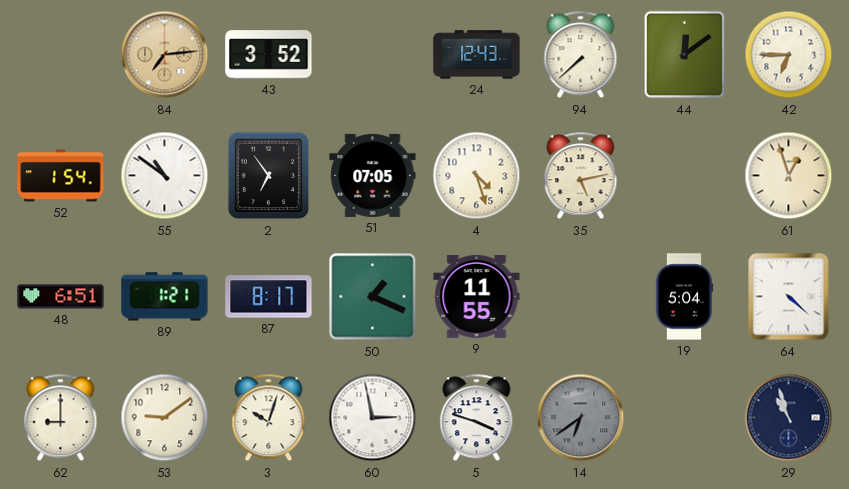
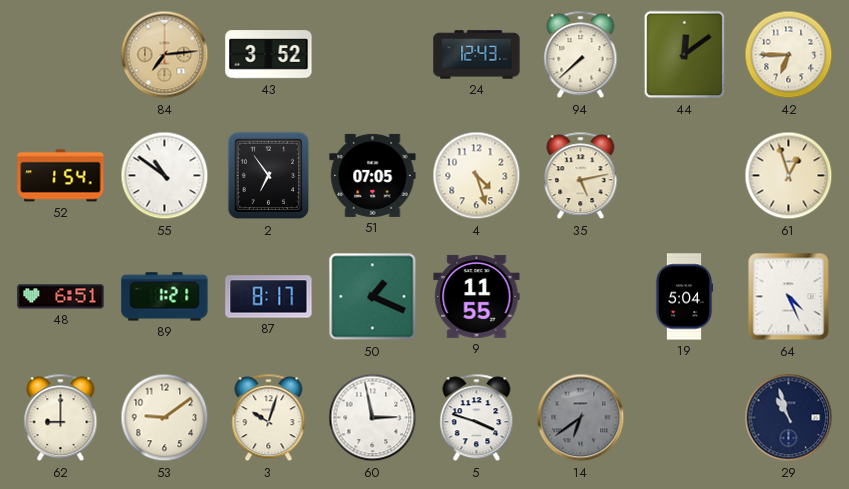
64: 4:22 -> 4:26 (789, 297)
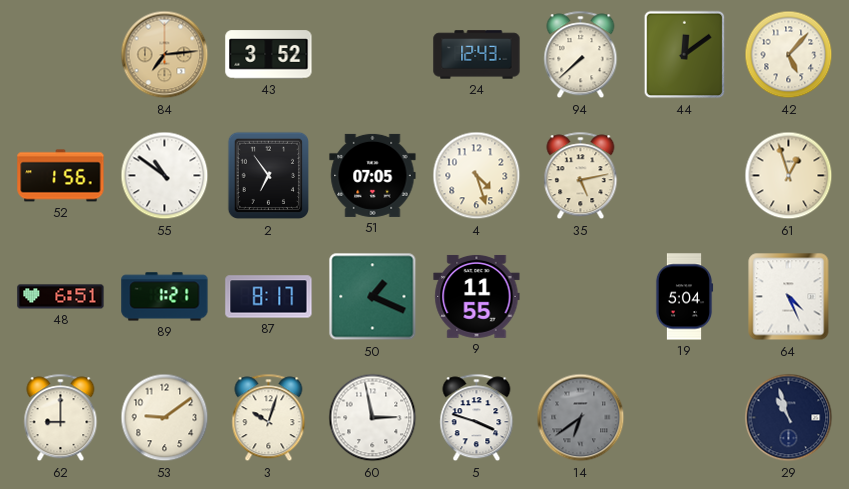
42: 6:45 -> 5:07 (789, 55)
52: 1:54 -> 1:56 (61, 176)
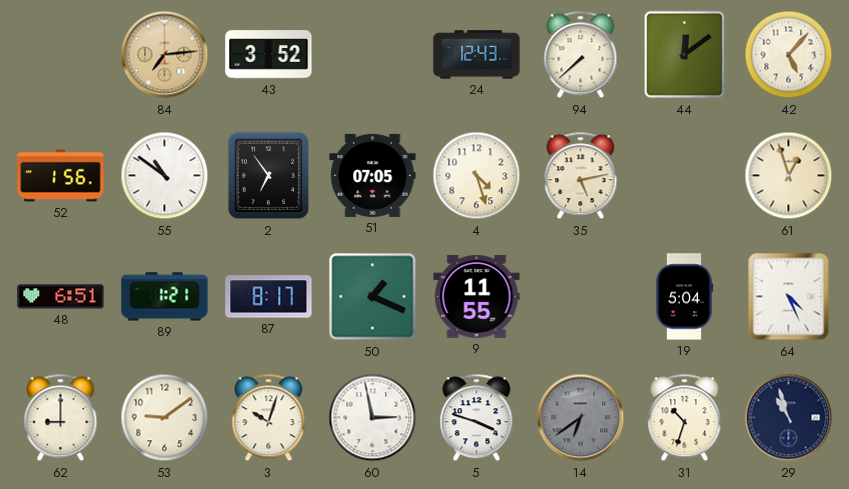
31: none -> 10:33 (685, 418)
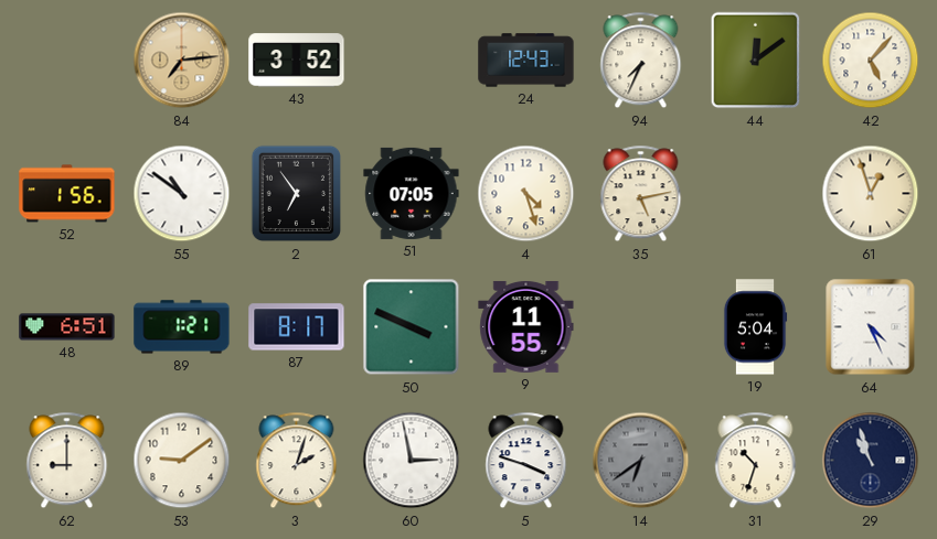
94: 7:38 -> 7:34 (641, 61)
50: 1:19 -> 3:49 (412, 327)
3: 10:03 -> 2:03 (297, 461)
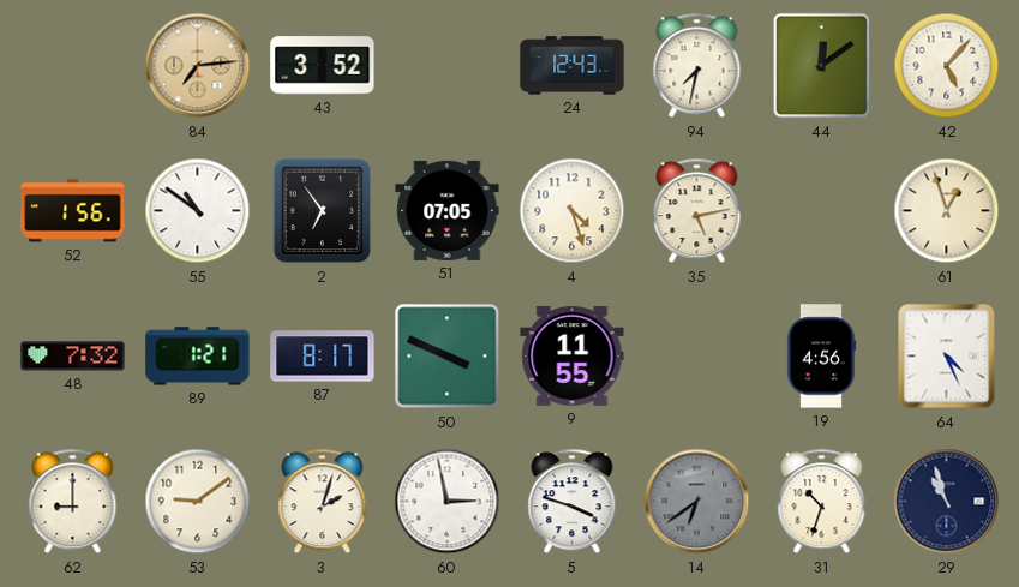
94: 7:34 -> 7:32 (697, 66)
48: 6:51 -> 7:32 (73, 357)
19: 5:04 -> 4:56 (821, 357)
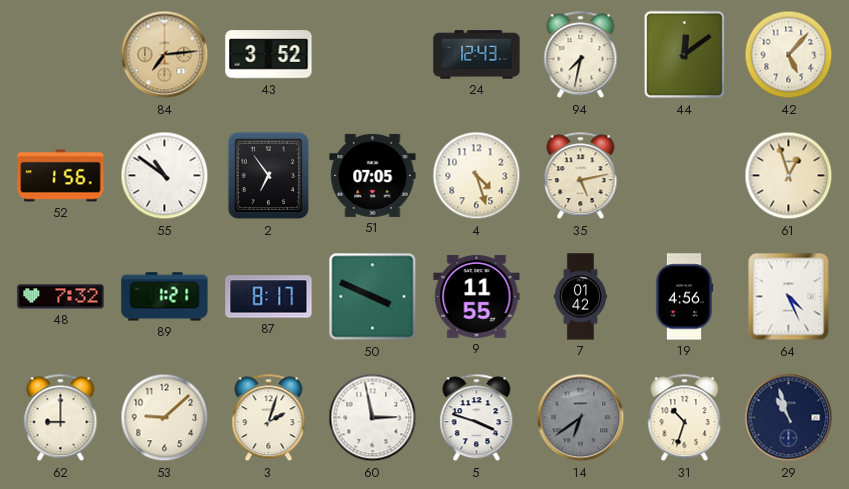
7: none -> 01:42 (580, 297)
53: 9:09 -> 9:08 (165, 418)
